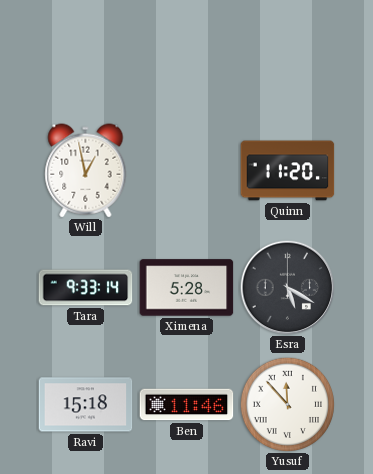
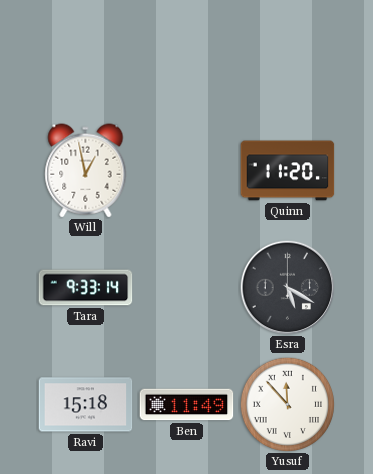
Ximena: 5:28 -> none (187, 288)
Ben: 11:46 -> 11:49 (187, 405)
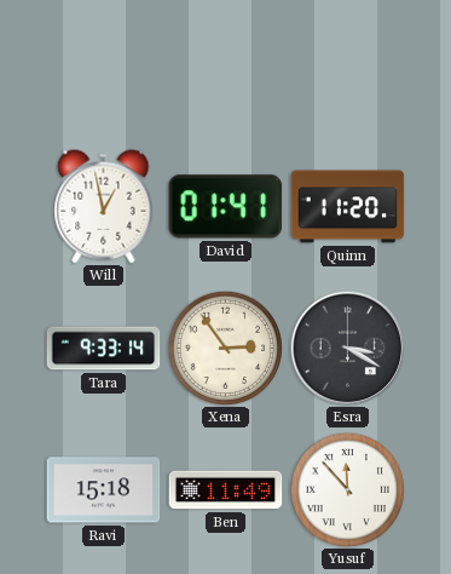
David: none -> 01:41 (226, 207)
Xena: none -> 2:54 (225, 348)
Esra: 5:20 -> 3:20 (347, 348)
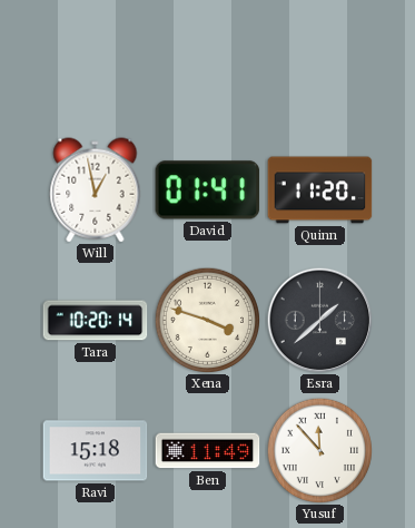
Tara: 9:33 -> 10:20 (96, 321)
Xena: 2:54 -> 3:48 (207, 320)
Esra: 3:20 -> 1:38 (319, 320)
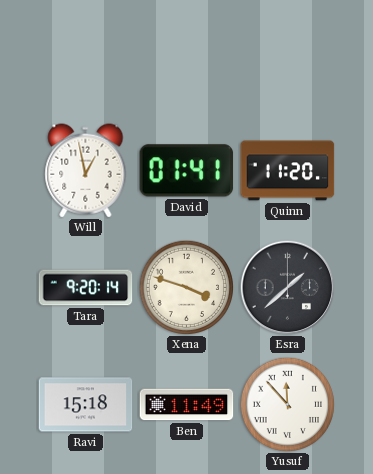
Tara: 10:20 -> 9:20 (86, 288)
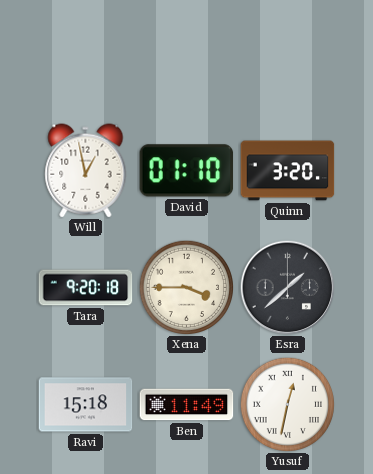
David: 01:41 -> 01:10 (187, 171)
Quinn: 11:20 -> 3:20 (288, 171)
Tara: 9:20:14 -> 9:20:18 (86, 288)
Xena: 3:48 -> 3:45 (186, 287)
Yusuf: 11:53 -> 12:32 (287, 404)
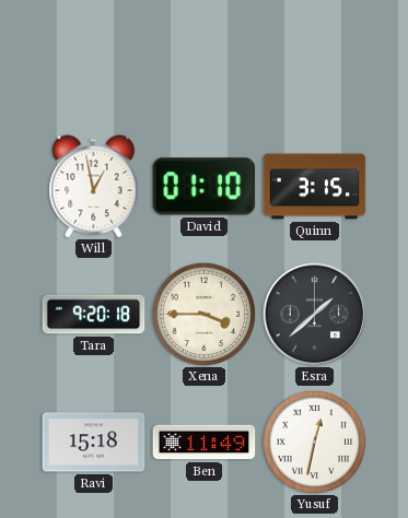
Quinn: 3:20 -> 3:15 (315, 187)
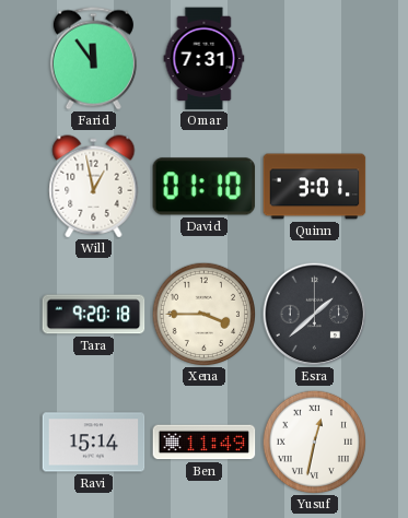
Farid: none -> 11:54 (93, 59)
Omar: none -> 7:31 (205, 59)
Quinn: 3:15 -> 3:01 (315, 187)
Ravi: 15:18 -> 15:14 (94, 443)
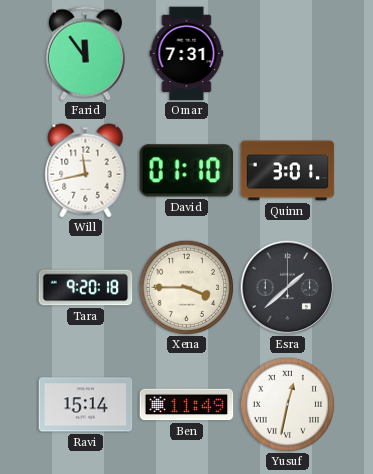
Will: 12:58 -> 11:43 (86, 171)
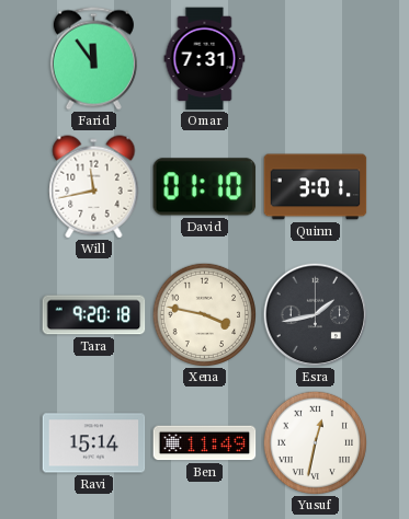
Xena: 3:45 -> 3:47 (204, 314)
Esra: 1:38 -> 1:43 (315, 314)
